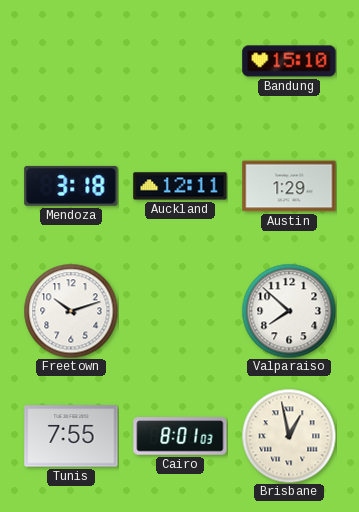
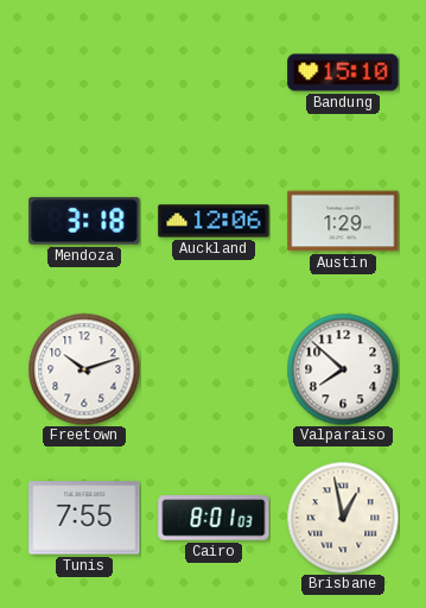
Auckland: 12:11 -> 12:06 (214, 221)
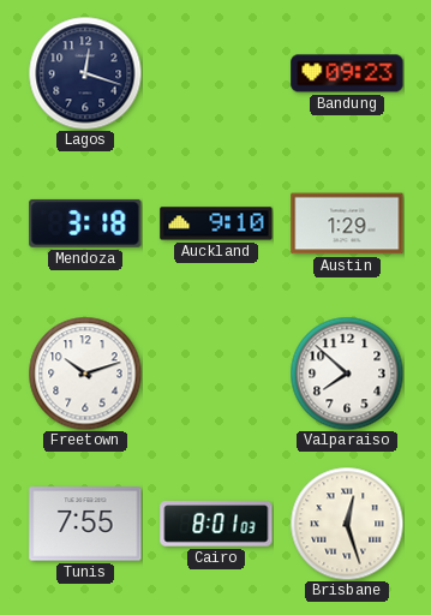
Lagos: none -> 12:18 (85, 73)
Bandung: 15:10 -> 09:23 (347, 73)
Auckland: 12:06 -> 9:10 (216, 223)
Brisbane: 12:58 -> 12:27 (347, 524)
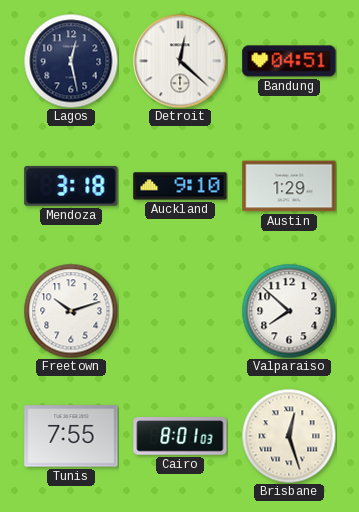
Lagos: 12:18 -> 12:28 (71, 61)
Detroit: none -> 12:22 (180, 61)
Bandung: 09:23 -> 04:51 (289, 61)
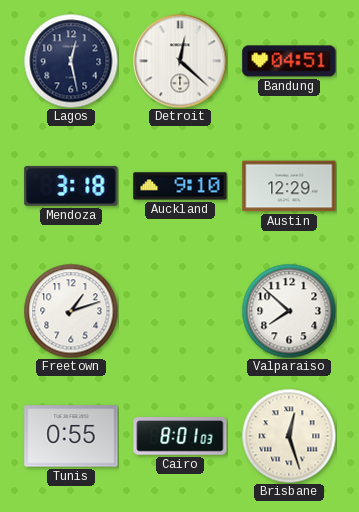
Austin: 1:29 -> 12:29 (289, 186)
Freetown: 10:12 -> 1:12 (71, 311)
Tunis: 7:55 -> 0:55 (71, 436)
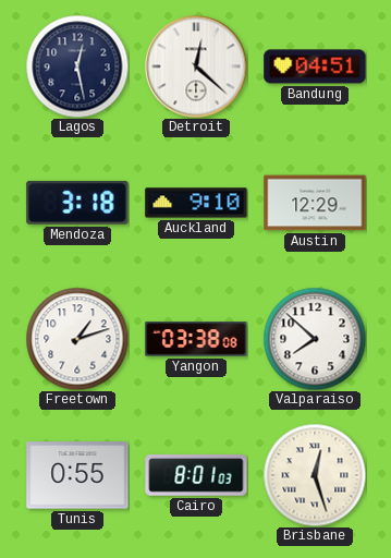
Yangon: none -> 03:38 (196, 339)
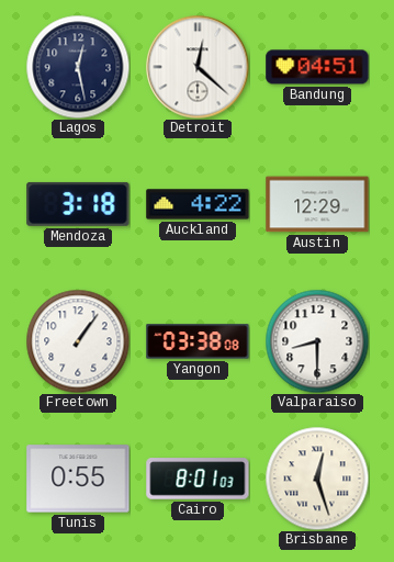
Auckland: 9:10 -> 4:22 (198, 204)
Freetown: 1:12 -> 1:06 (78, 341)
Valparaiso: 7:52 -> 8:30 (317, 341)
